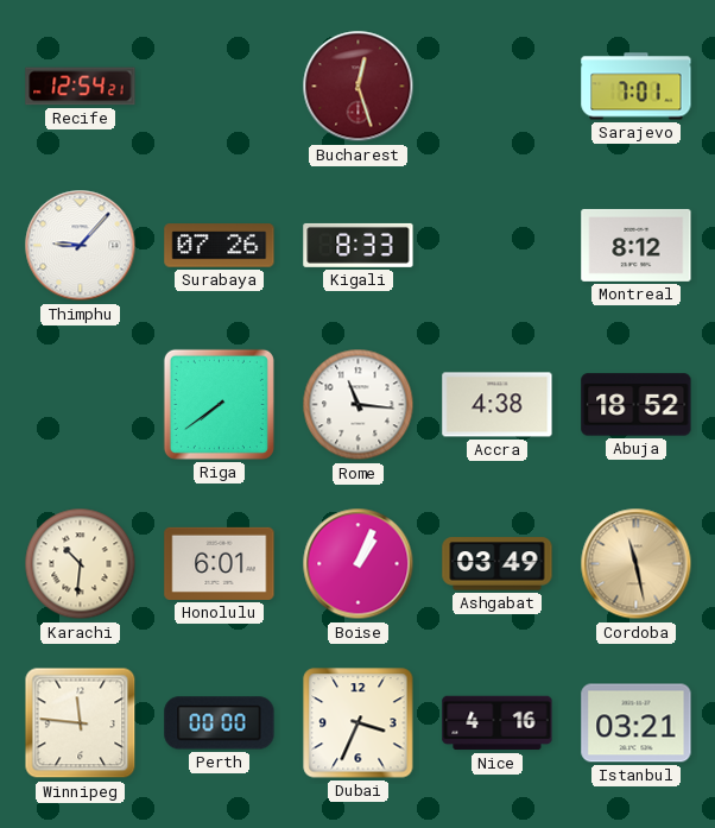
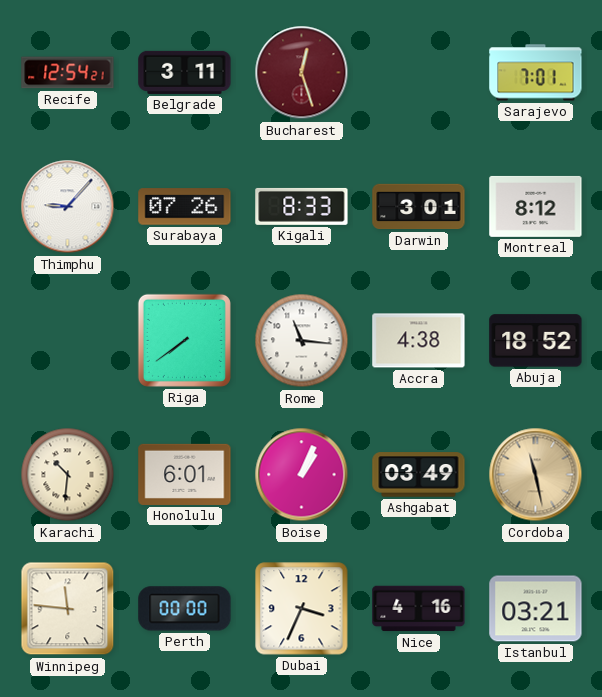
Belgrade: none -> 3:11 (185, 72)
Darwin: none -> 3:01 (419, 207)
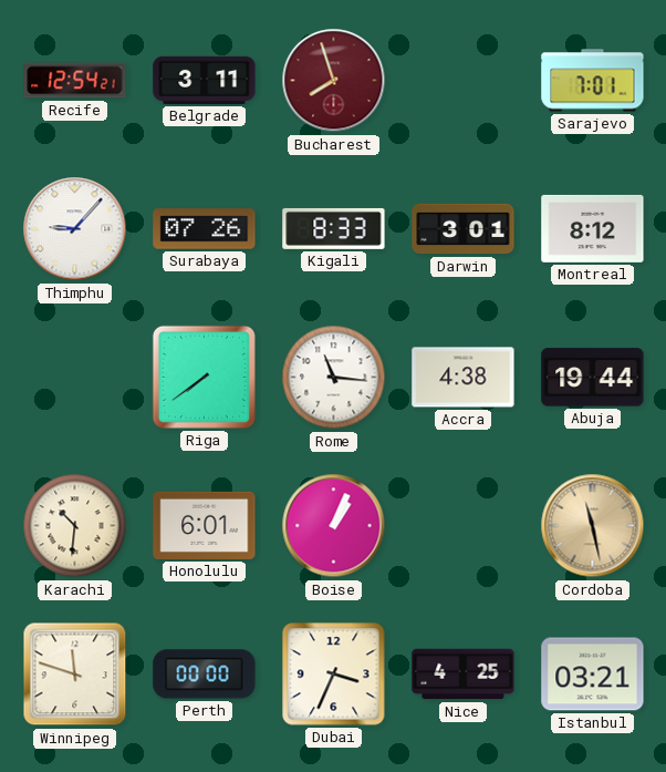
Bucharest: 12:27 -> 7:57 (334, 81)
Abuja: 18:52 -> 19:44 (593, 378)
Ashgabat: 03:49 -> none (419, 475)
Winnipeg: 11:46 -> 11:48 (75, 675)
Nice: 4:16 -> 4:25 (464, 675)
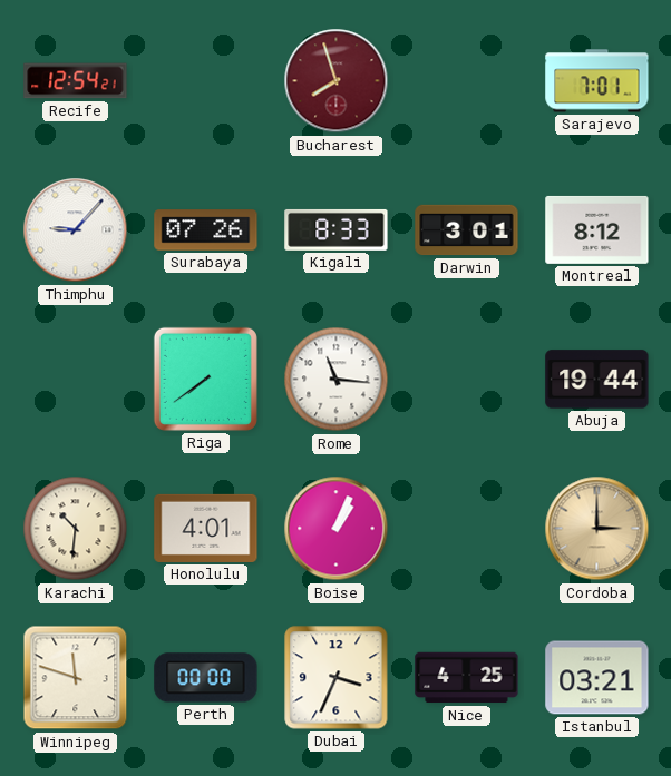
Belgrade: 3:11 -> none (205, 80)
Accra: 4:38 -> none (464, 378)
Honolulu: 6:01 -> 4:01 (206, 528)
Cordoba: 11:28 -> 3:00 (597, 529)
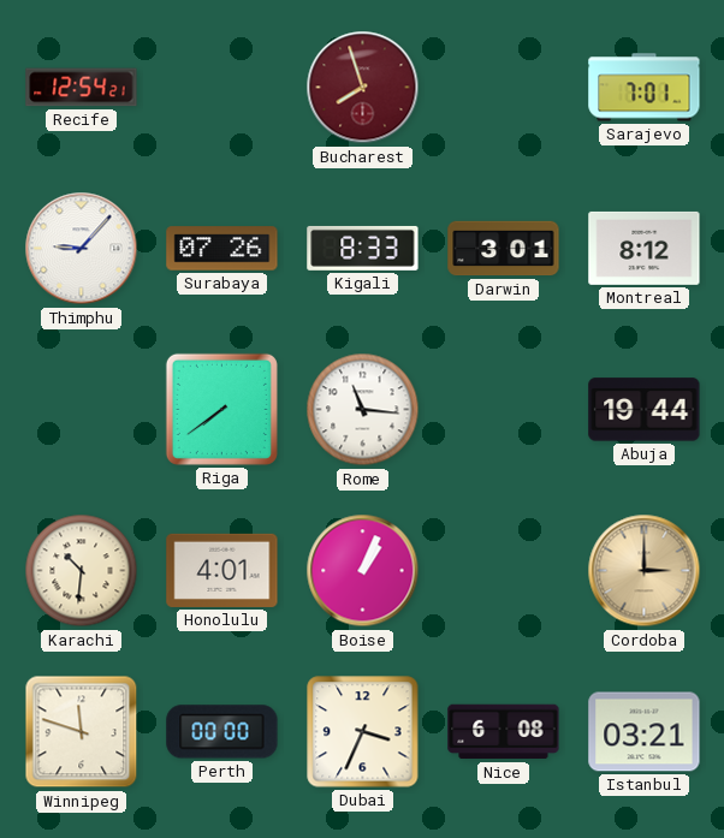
Nice: 4:25 -> 6:08 (504, 732)
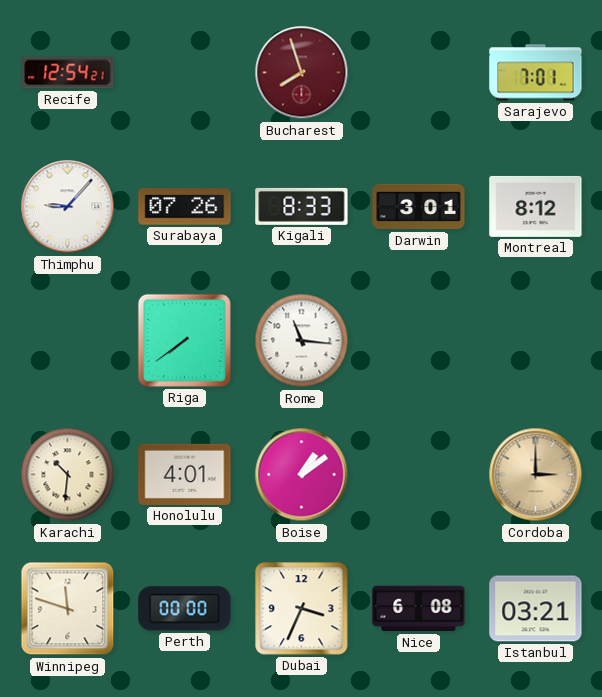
Abuja: 19:44 -> none (645, 410)
Boise: 1:04 -> 1:09 (302, 475)
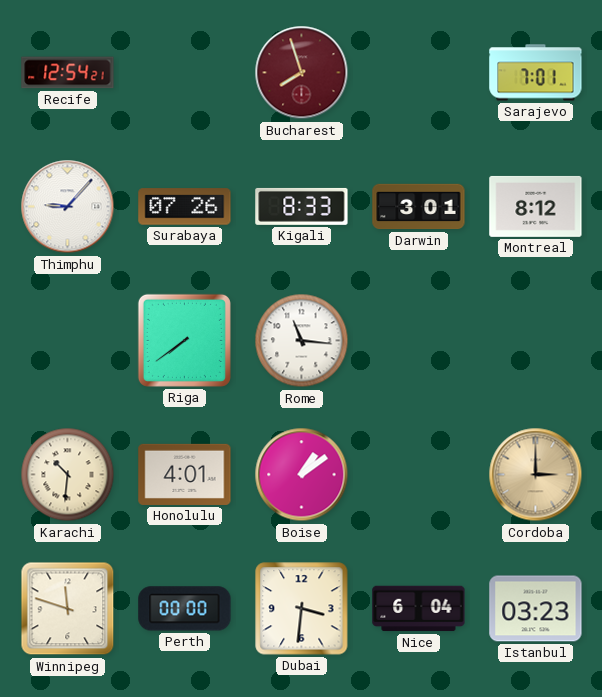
Dubai: 3:34 -> 3:31 (302, 609)
Nice: 6:08 -> 6:04 (419, 609)
Istanbul: 03:21 -> 03:23 (536, 609)
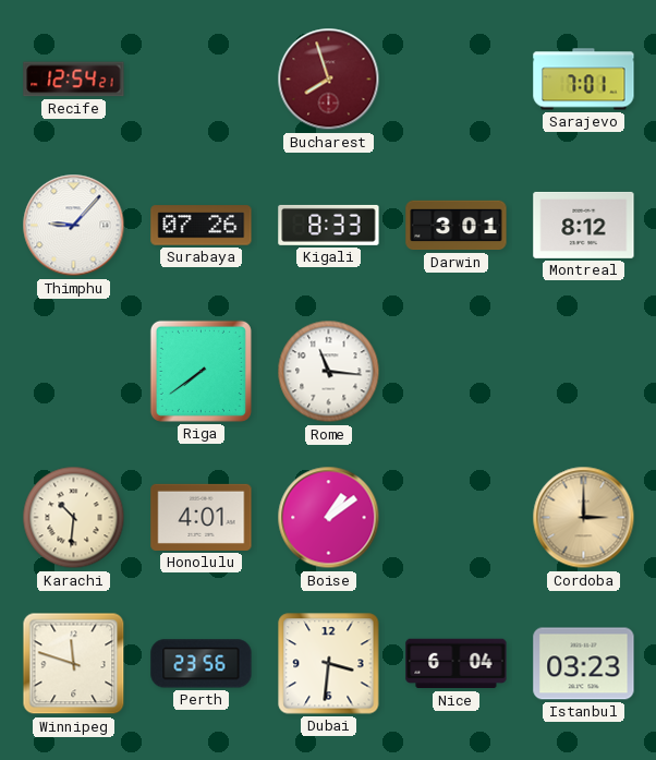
Perth: 00:00 -> 23:56 (202, 664)
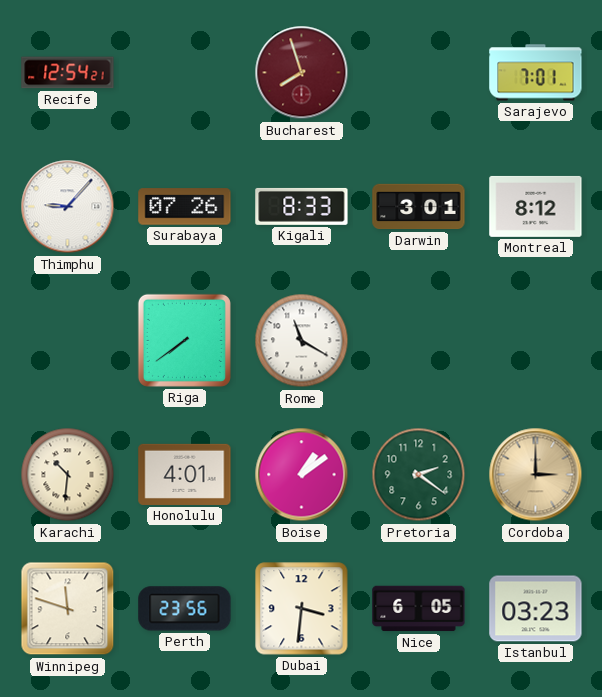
Rome: 11:16 -> 11:20 (302, 341)
Pretoria: none -> 2:21 (419, 475)
Nice: 6:04 -> 6:05 (419, 609)
